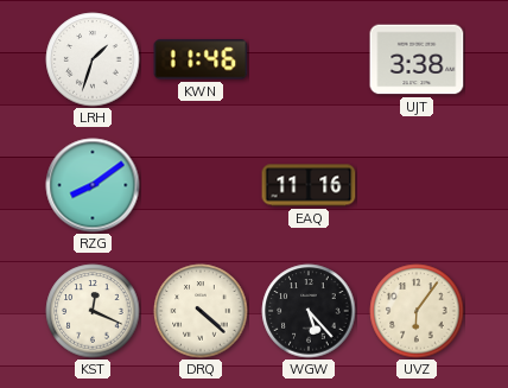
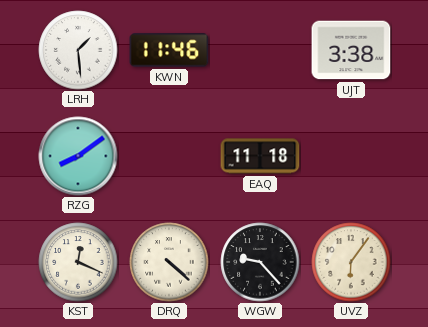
LRH: 1:33 -> 1:29 (78, 50)
EAQ: 11:16 -> 11:18 (260, 156)
WGW: 5:23 -> 9:23 (260, 262)
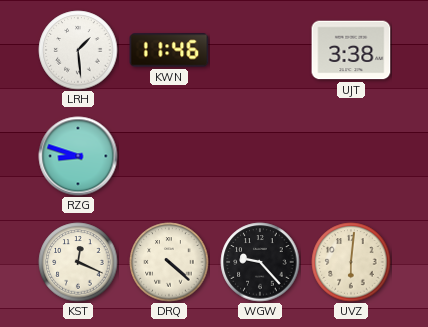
RZG: 8:09 -> 8:48 (78, 156)
EAQ: 11:18 -> none (260, 156)
UVZ: 6:06 -> 6:01 (351, 262)
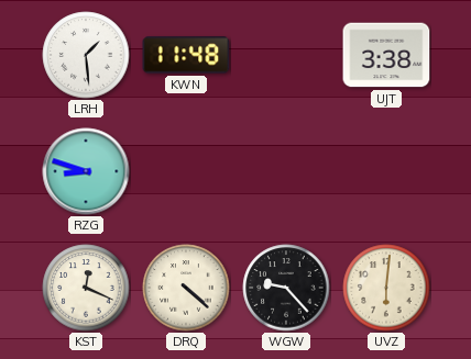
KWN: 11:46 -> 11:48 (186, 55)
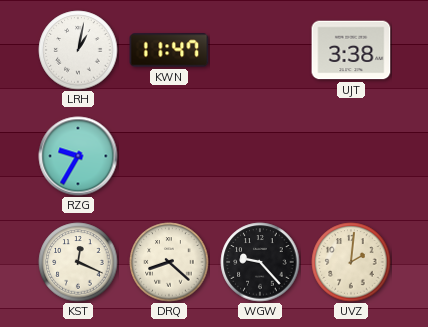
LRH: 1:29 -> 1:02 (78, 50)
KWN: 11:48 -> 11:47 (169, 50)
RZG: 8:48 -> 9:35 (78, 156)
DRQ: 4:22 -> 8:22 (169, 262)
UVZ: 6:01 -> 2:01 (351, 262)
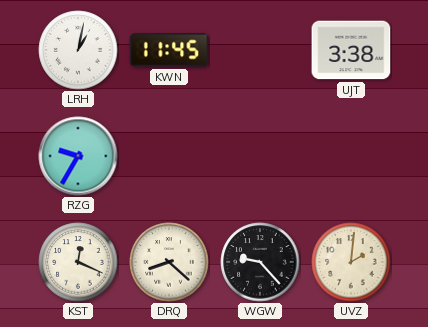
KWN: 11:47 -> 11:45 (169, 50)
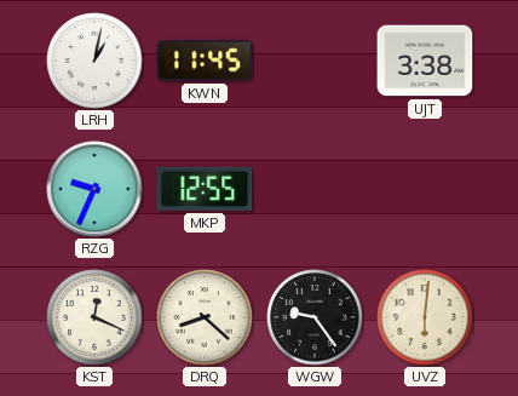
RZG: 9:35 -> 9:34 (94, 189)
MKP: none -> 12:55 (205, 189)
WGW: 9:23 -> 9:24 (315, 317)
UVZ: 2:01 -> 6:01 (425, 317)
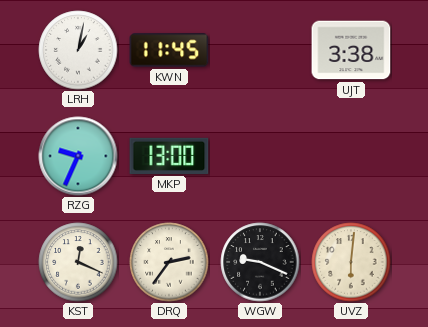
MKP: 12:55 -> 13:00 (169, 156)
DRQ: 8:22 -> 2:36 (169, 262)
WGW: 9:24 -> 9:19 (260, 262)
